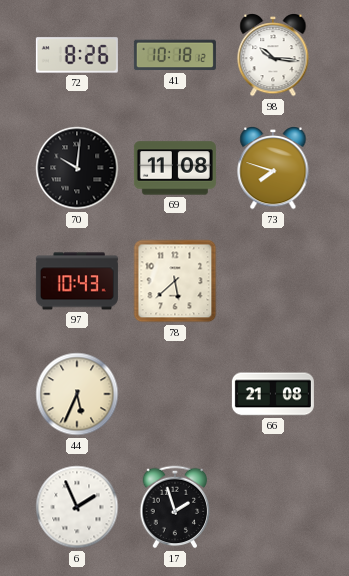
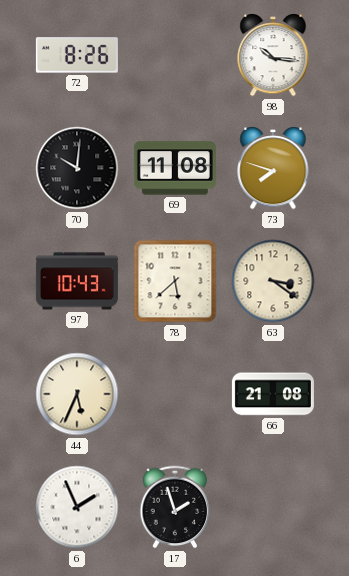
41: 10:18 -> none (175, 55)
63: none -> 3:21 (273, 281)
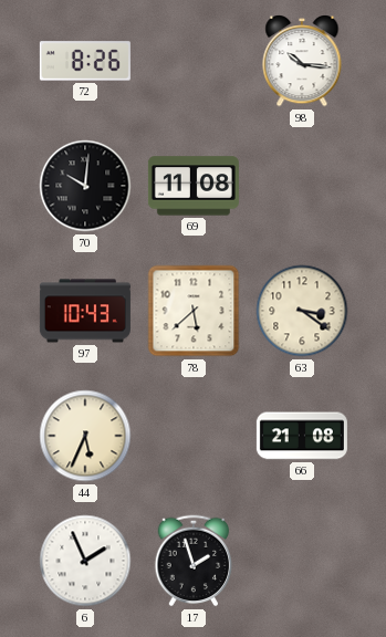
73: 7:48 -> none (273, 169)
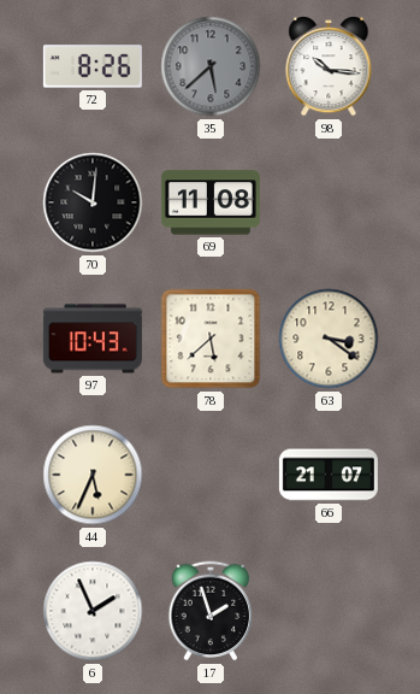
35: none -> 5:38 (211, 66)
66: 21:08 -> 21:07 (329, 475)
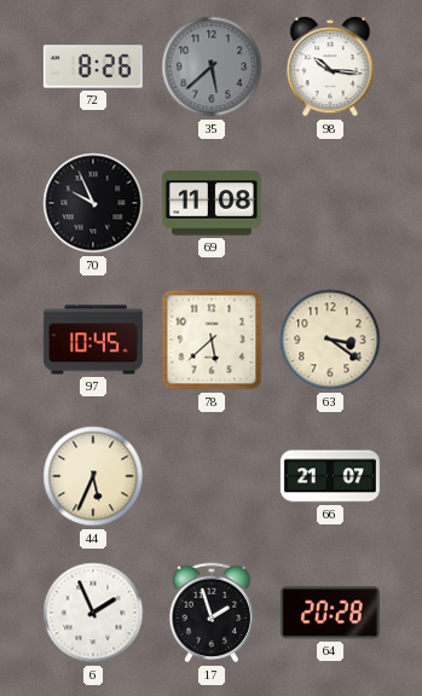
70: 10:01 -> 9:56 (93, 203)
97: 10:43 -> 10:45 (93, 340)
64: none -> 20:28 (330, 613)
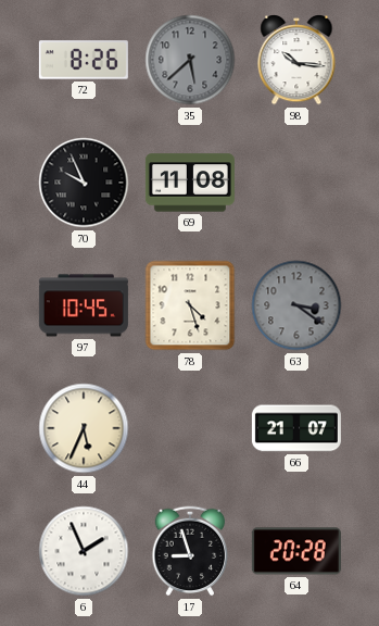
78: 5:38 -> 4:27 (190, 305)
63 dial: cream -> grey (296, 305)
17: 1:57 -> 8:57 (190, 551)
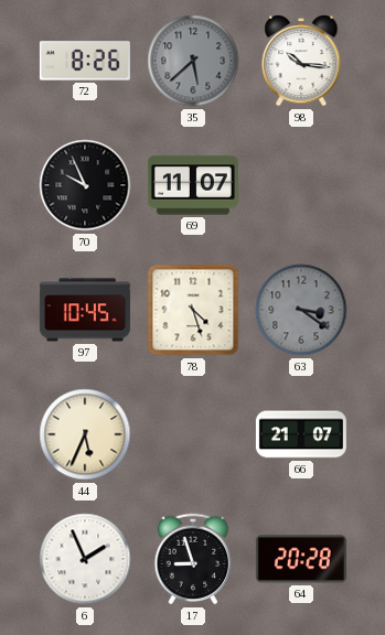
69: 11:08 -> 11:07 (193, 185)
